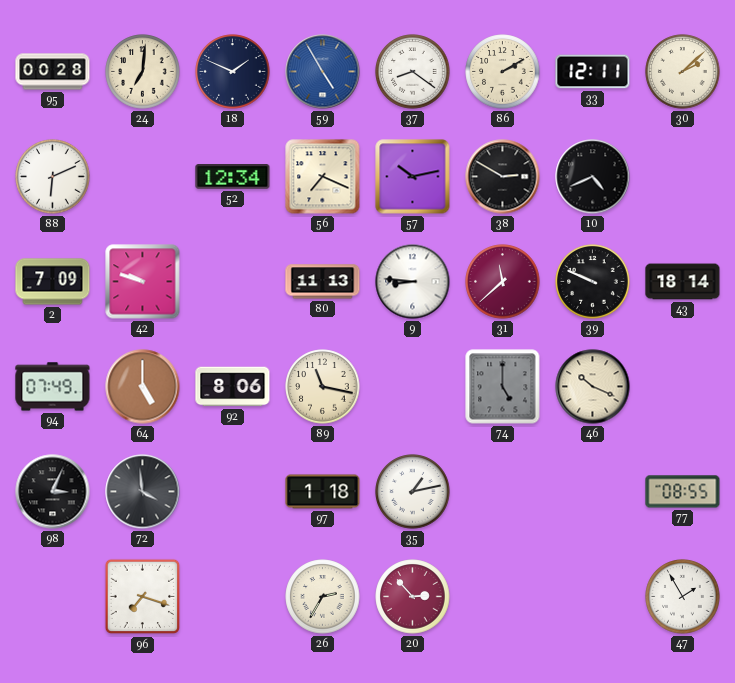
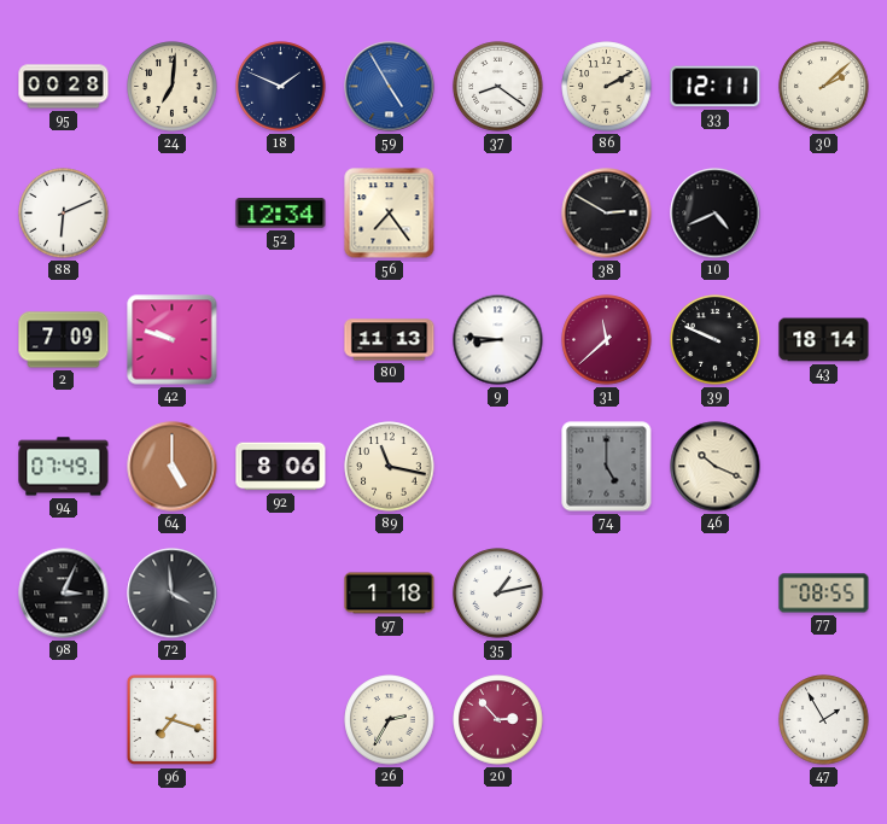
56: 7:19 -> 7:24 (390, 214)
57: 10:13 -> none (413, 177)
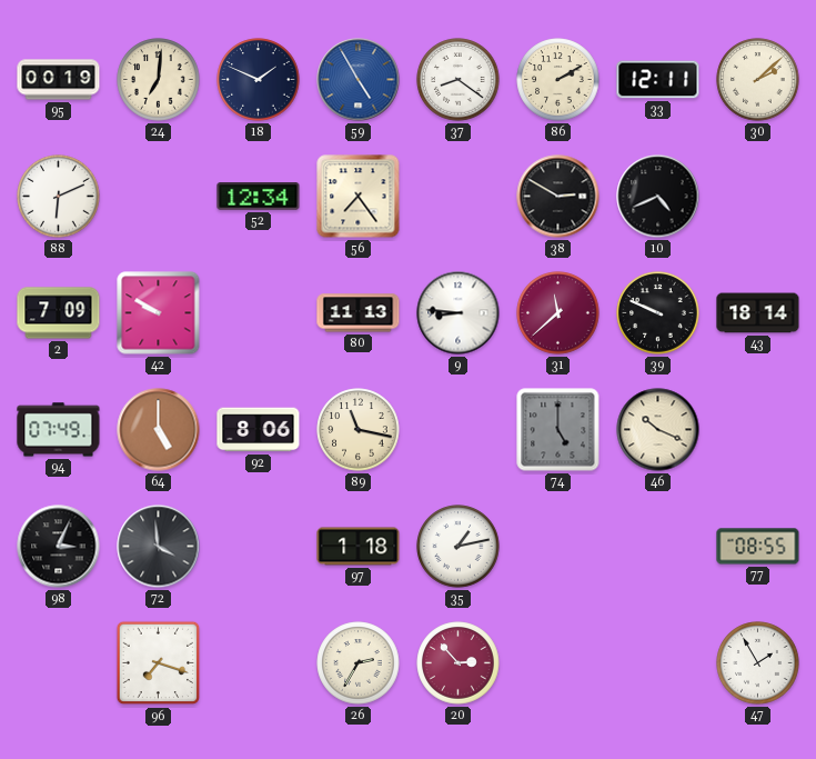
95: 00:28 -> 00:19 (59, 80)
42: 9:48 -> 9:50 (159, 313)
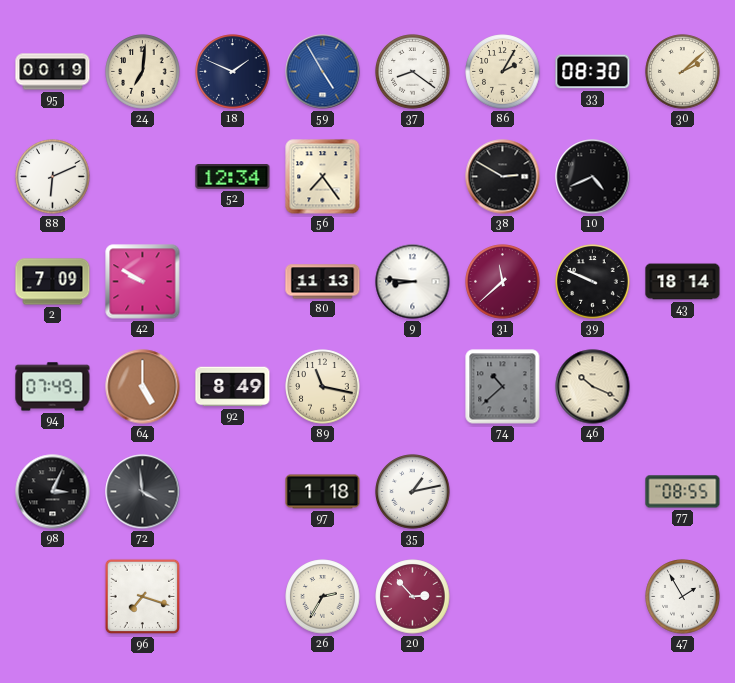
86: 2:10 -> 2:05 (503, 72)
33: 12:11 -> 08:30 (593, 72)
92: 8:06 -> 8:49 (233, 387)
74: 5:00 -> 10:38 (503, 387)
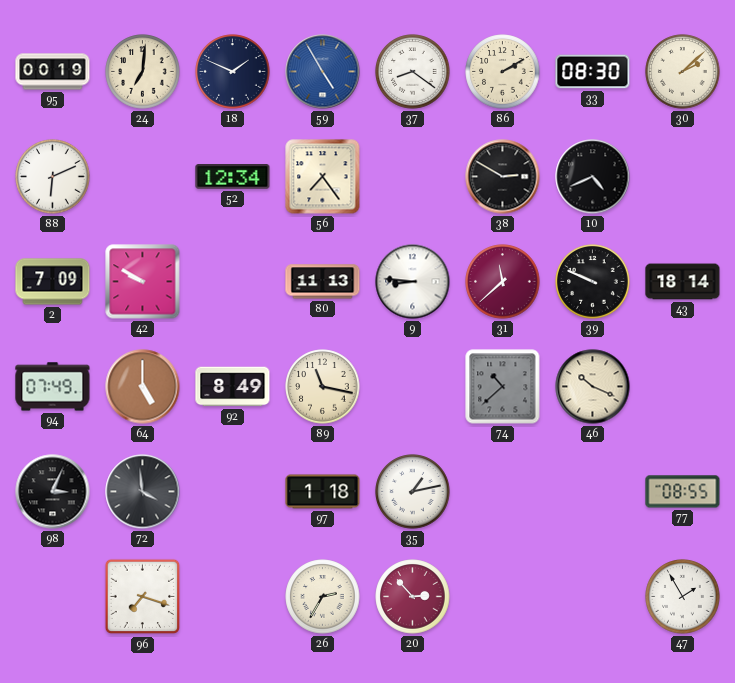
86: 2:05 -> 2:10 (503, 72)
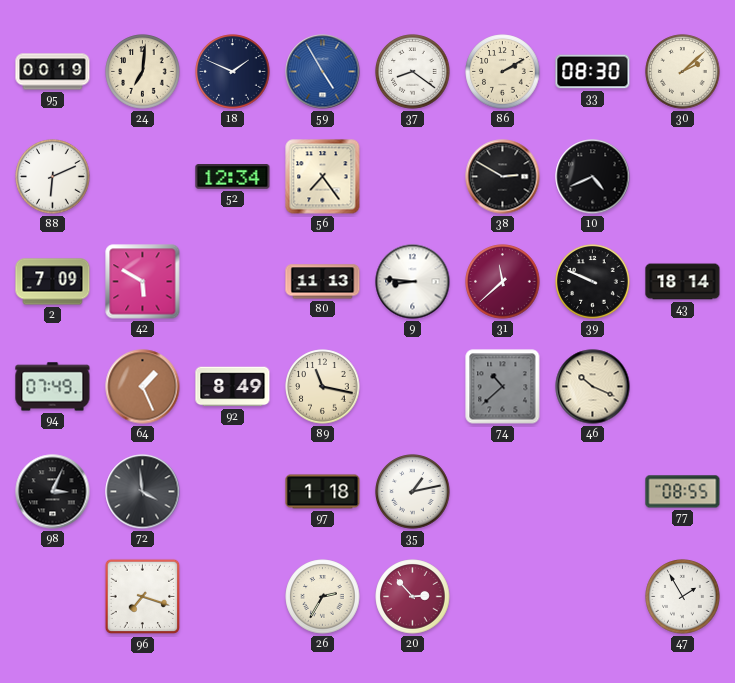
42: 9:50 -> 5:50 (143, 282)
64: 5:00 -> 1:26 (143, 387)
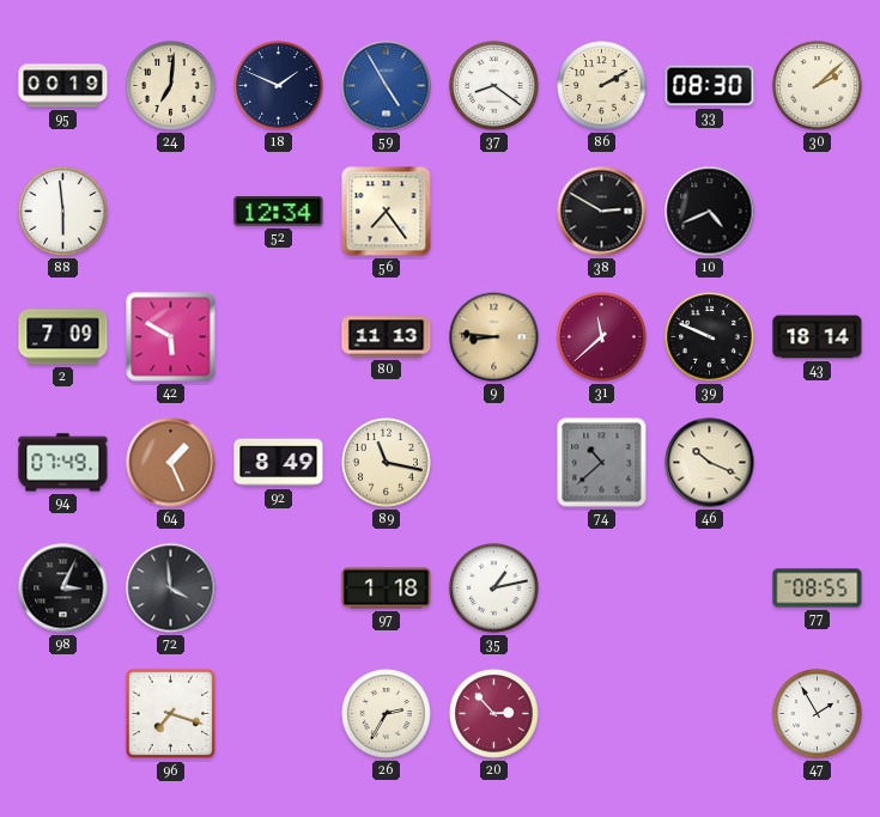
88: 6:11 -> 5:59 (63, 212)
9 dial: white -> champagne (494, 337)
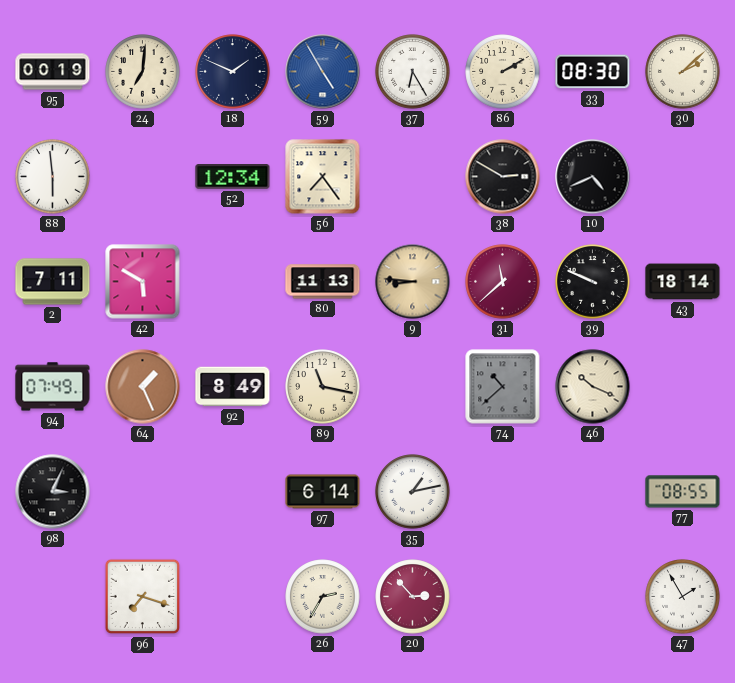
37: 8:21 -> 6:25 (413, 72)
2: 7:09 -> 7:11 (53, 282)
72: 3:59 -> none (171, 589)
97: 1:18 -> 6:14 (323, 492)
